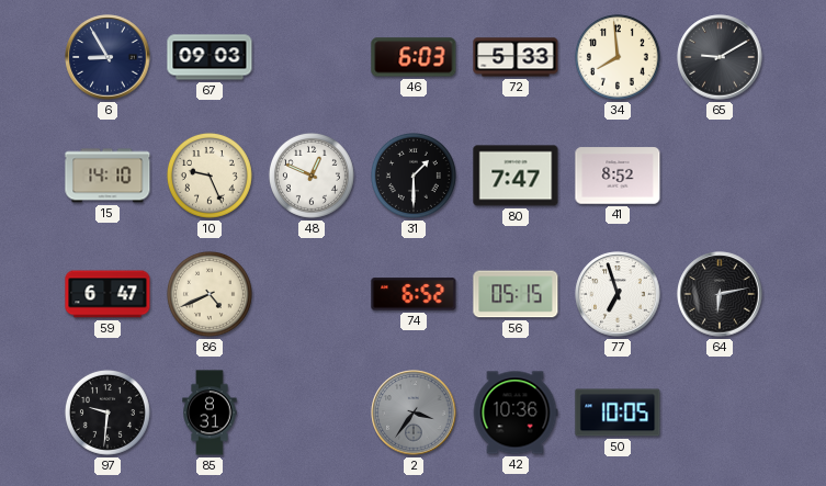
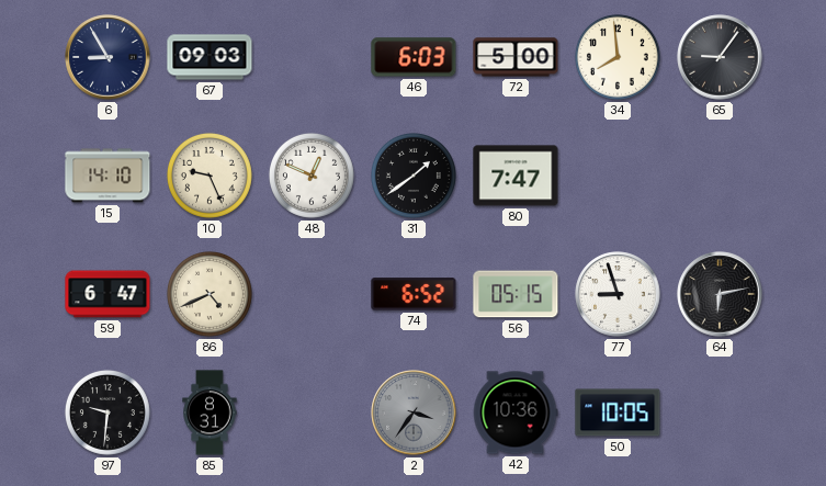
72: 5:33 -> 5:00 (516, 57)
65: 9:10 -> 9:06 (720, 57)
31: 1:30 -> 1:39 (414, 176)
41: 8:52 -> none (618, 176)
77: 6:57 -> 8:57 (618, 294)
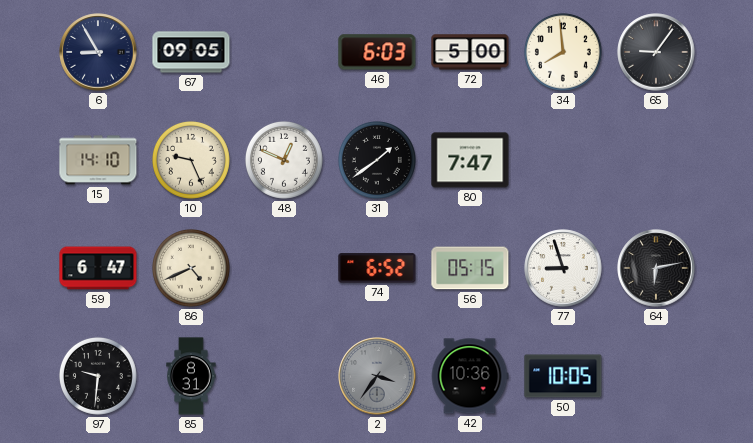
67: 09:03 -> 09:05 (191, 52)
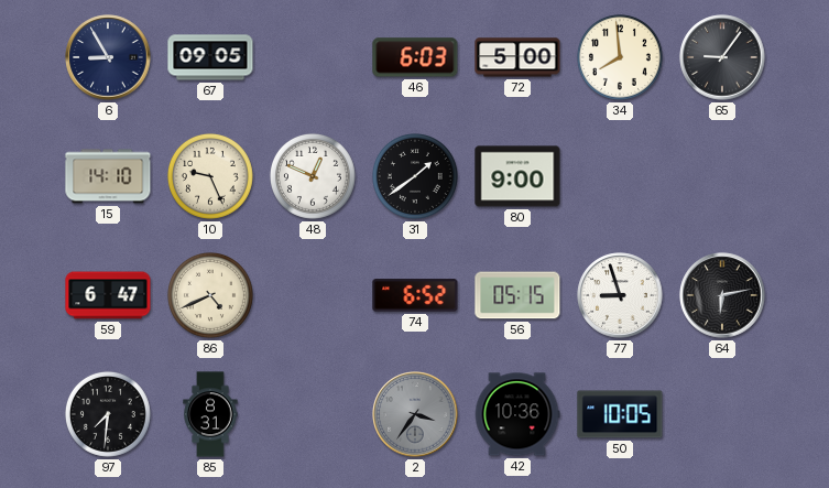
80: 7:47 -> 9:00 (517, 176)
97: 9:31 -> 7:31 (108, 414)
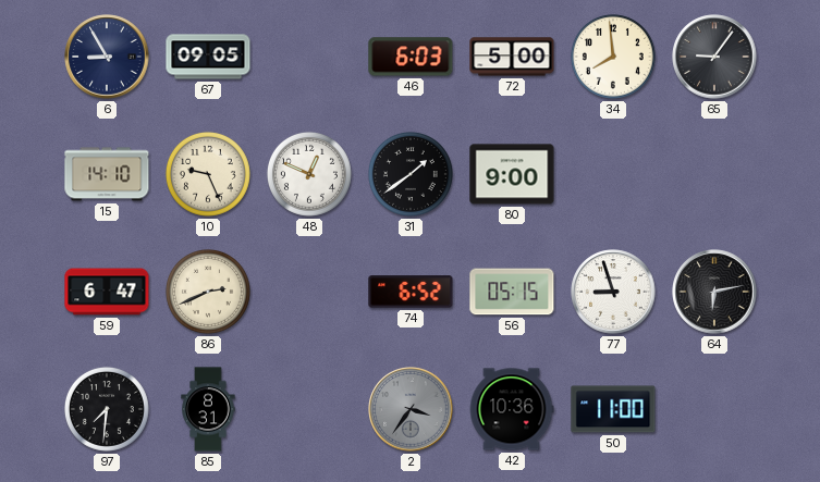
86: 4:41 -> 2:41 (208, 292)
50: 10:05 -> 11:00 (613, 409)
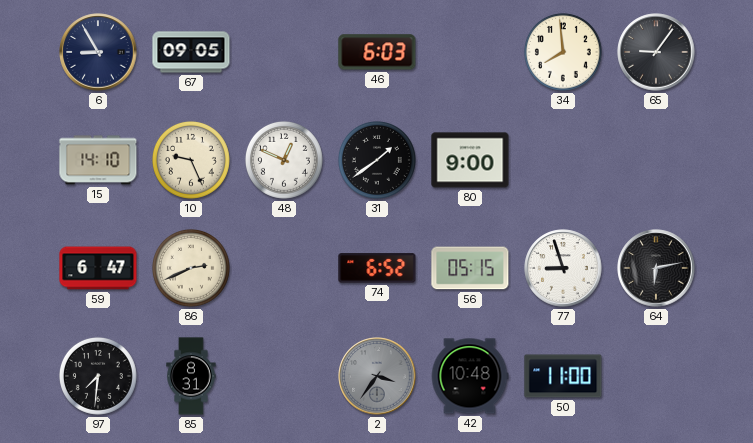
72: 5:00 -> none (512, 57)
42: 10:36 -> 10:48 (470, 376)
